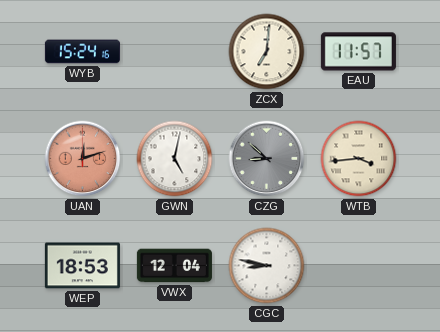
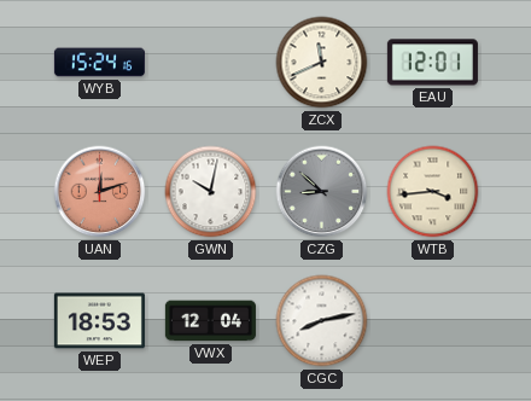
ZCX: 7:01 -> 11:41 (322, 63)
EAU: 11:57 -> 12:01 (432, 63)
GWN: 5:02 -> 10:02 (211, 192)
CGC: 8:47 -> 8:13 (322, 321)
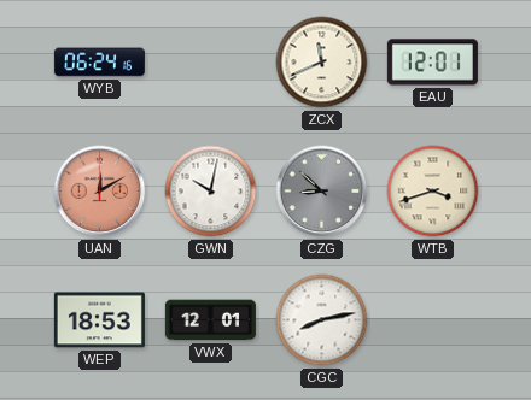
WYB: 15:24 -> 06:24 (99, 63)
UAN: 12:12 -> 12:10 (100, 192)
WTB: 3:44 -> 3:42 (433, 192)
VWX: 12:04 -> 12:01 (210, 320)
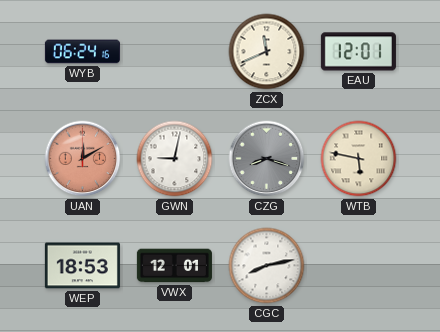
GWN: 10:02 -> 9:02 (175, 159)
CZG: 8:52 -> 8:18 (267, 159)
WTB: 3:42 -> 5:47 (359, 159)
